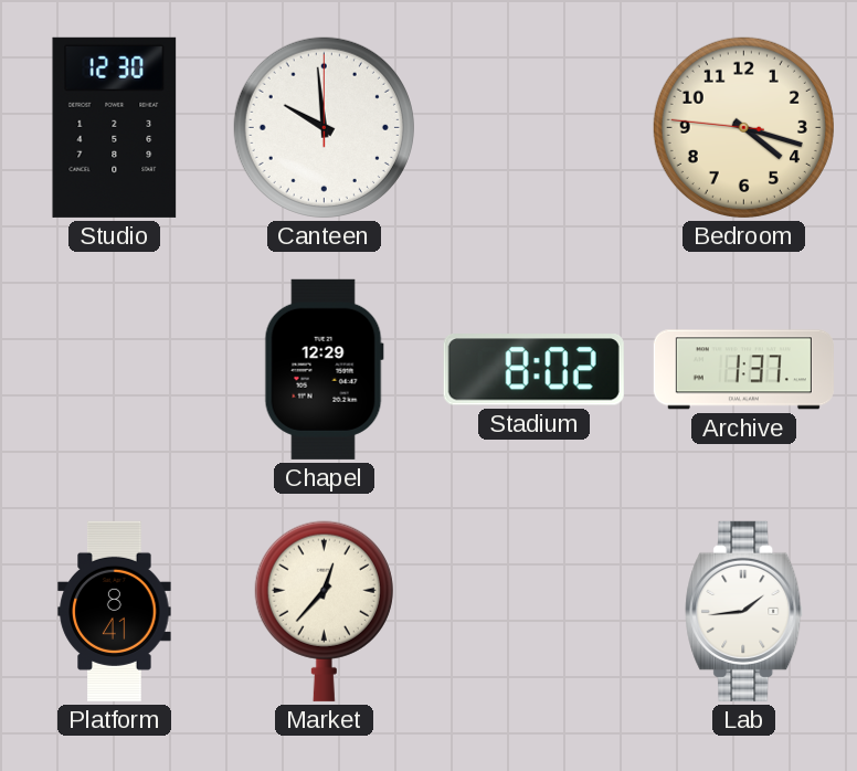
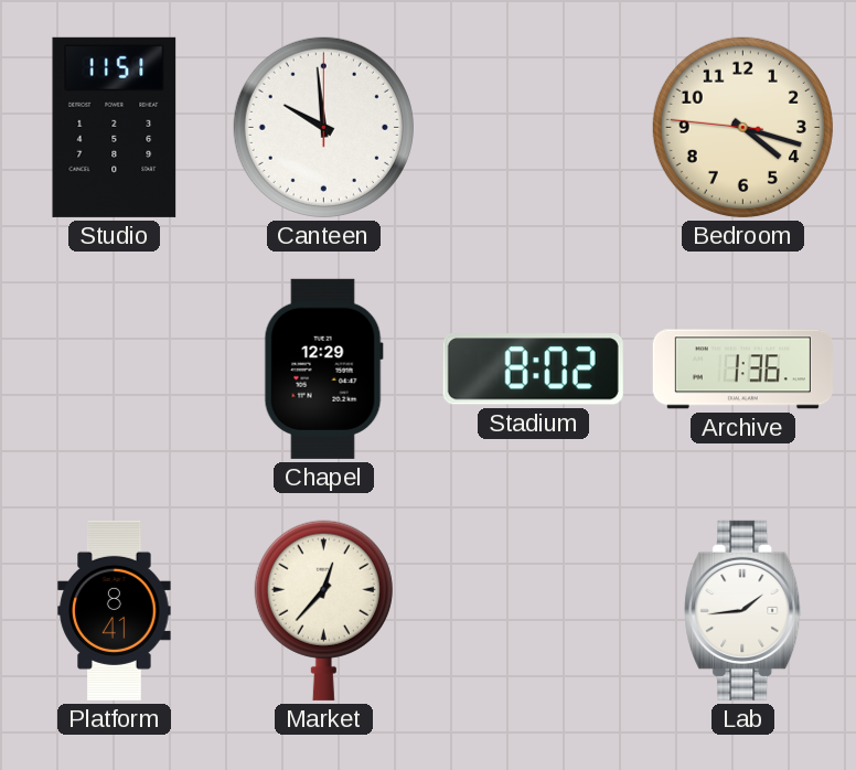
Studio: 12:30 -> 11:51 (115, 127)
Archive: 1:37 -> 1:36 (742, 370)
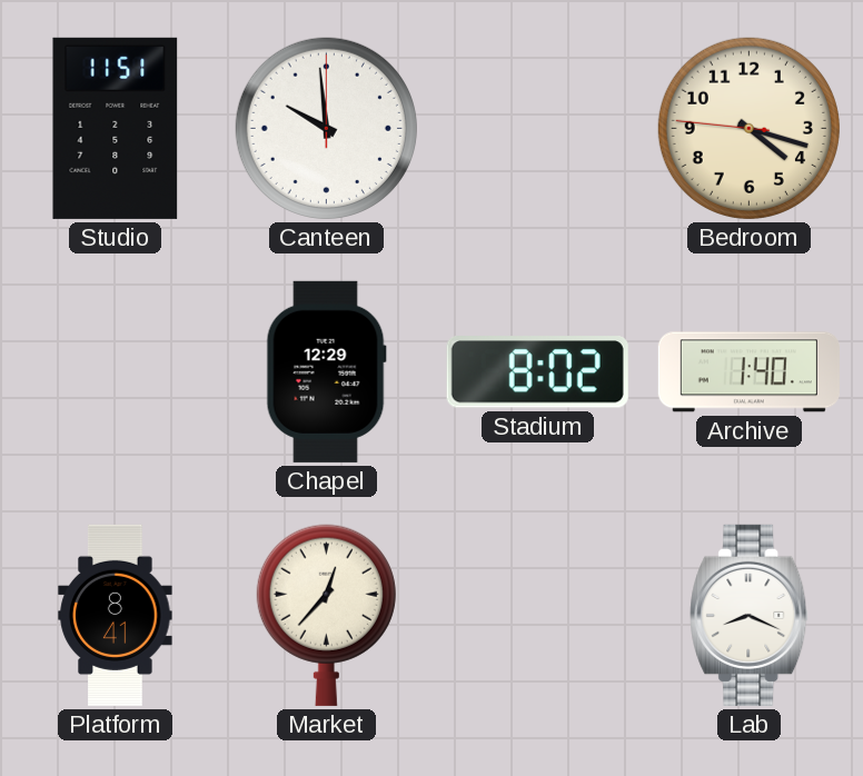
Archive: 1:36 -> 1:40 (748, 372)
Lab: 1:44 -> 8:19 (750, 615)
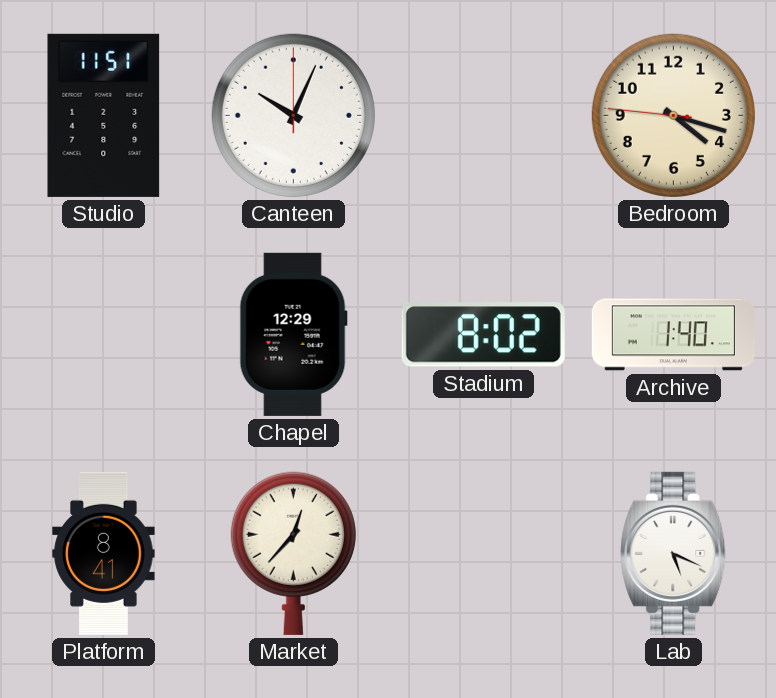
Canteen: 9:59 -> 10:04 (293, 115)
Lab: 8:19 -> 5:19 (674, 553)
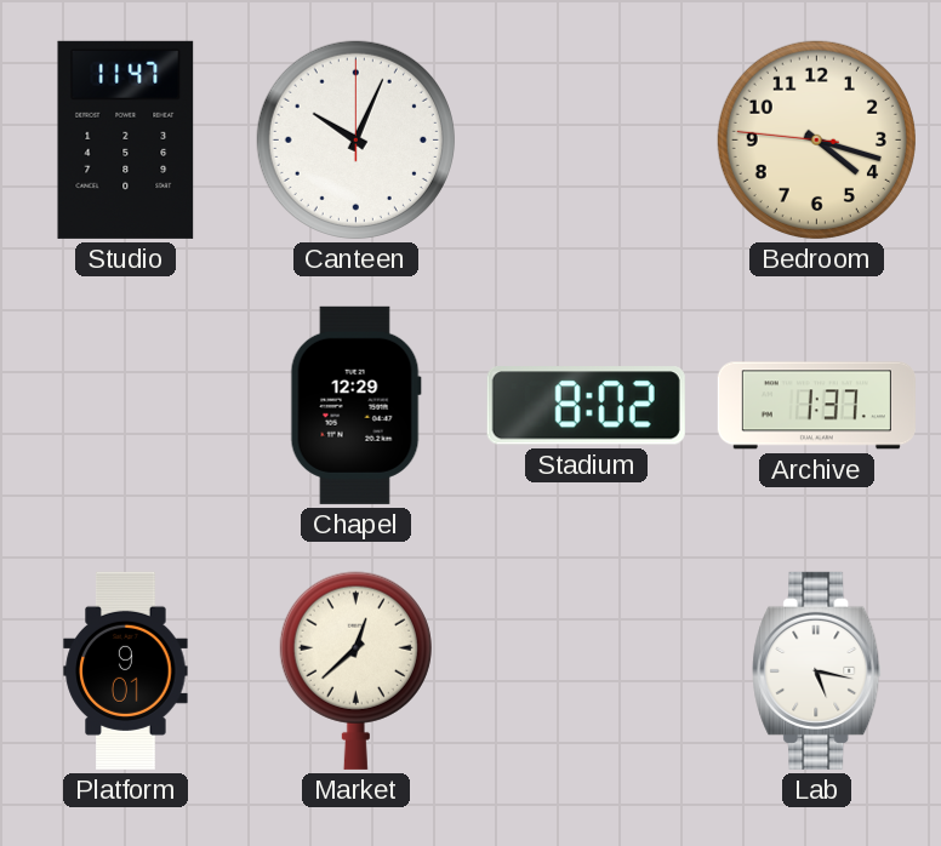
Studio: 11:51 -> 11:47 (126, 139)
Archive: 1:40 -> 1:37 (816, 406)
Platform: 8:41 -> 9:01 (126, 670)
Market: 12:37 -> 12:38 (355, 670)
Lab: 5:19 -> 5:17 (817, 670)
